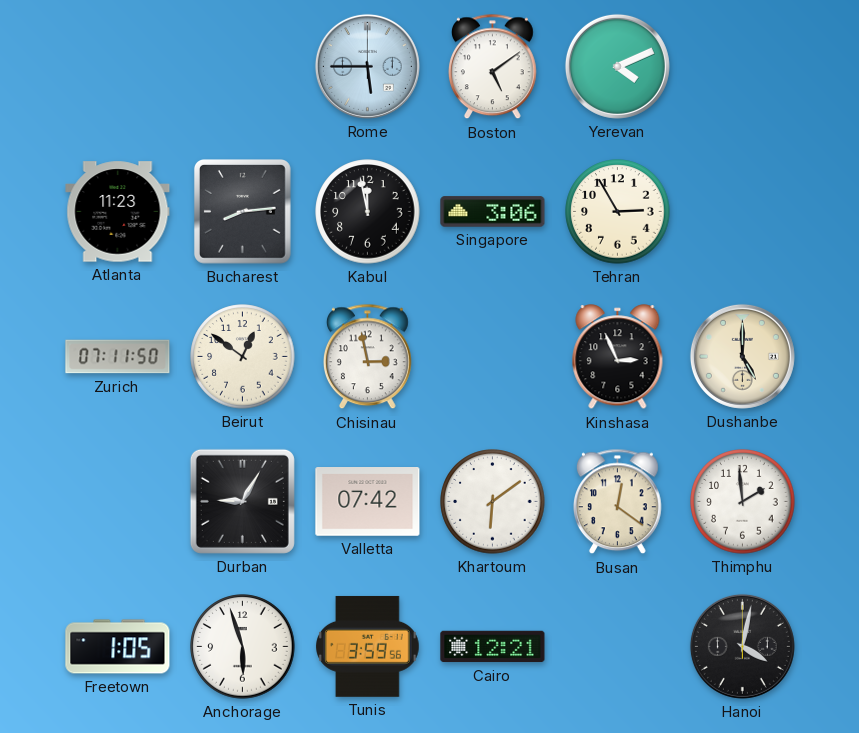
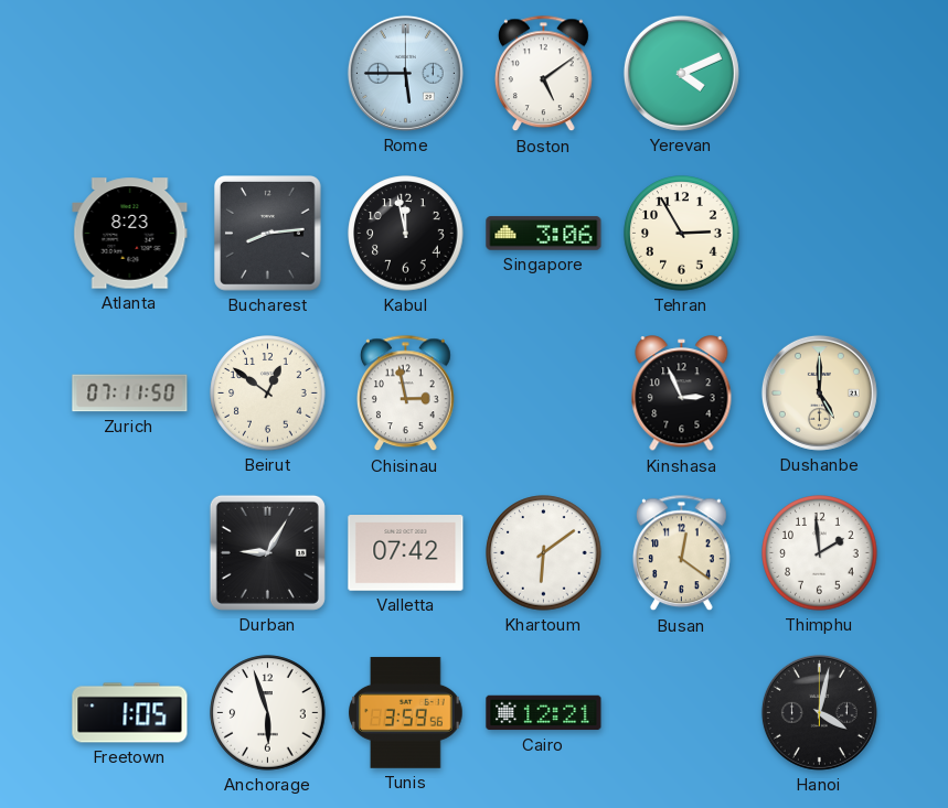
Atlanta: 11:23 -> 8:23 (130, 234)
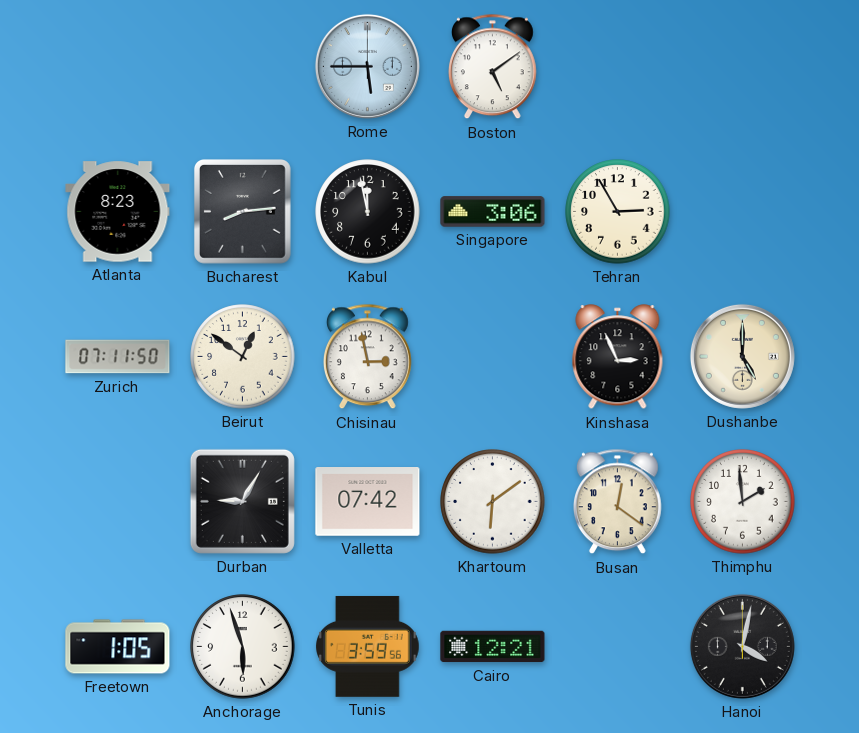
Yerevan: 4:11 -> none (681, 73)
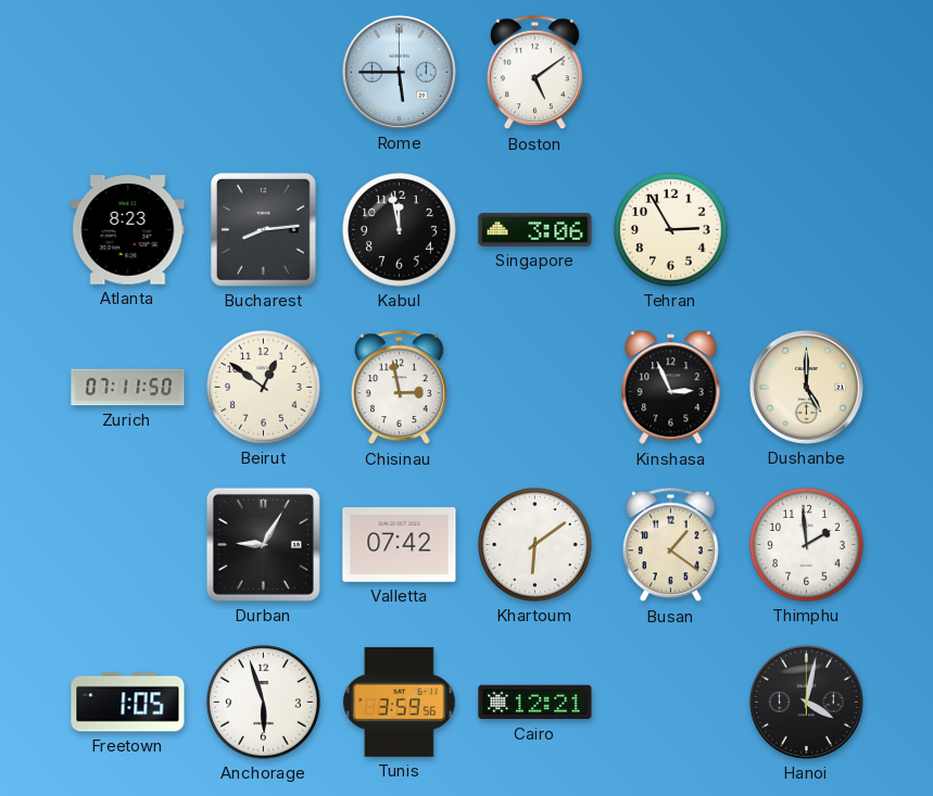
Busan: 12:21 -> 1:21 (671, 545)
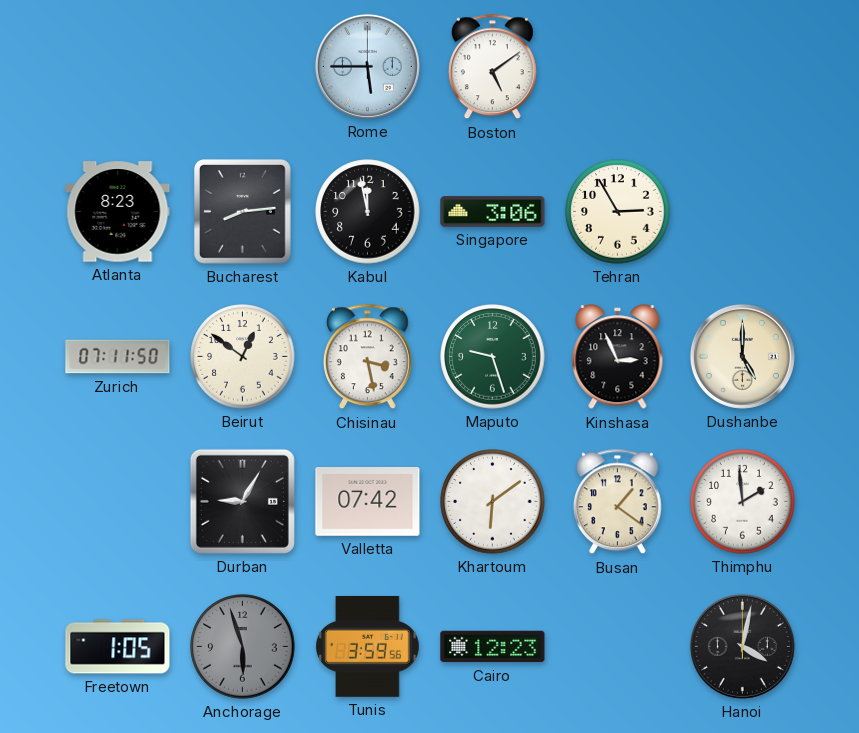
Chisinau: 2:58 -> 3:28 (368, 357)
Maputo: none -> 9:27 (493, 357)
Anchorage dial: white -> grey (243, 647)
Cairo: 12:21 -> 12:23 (493, 647)
